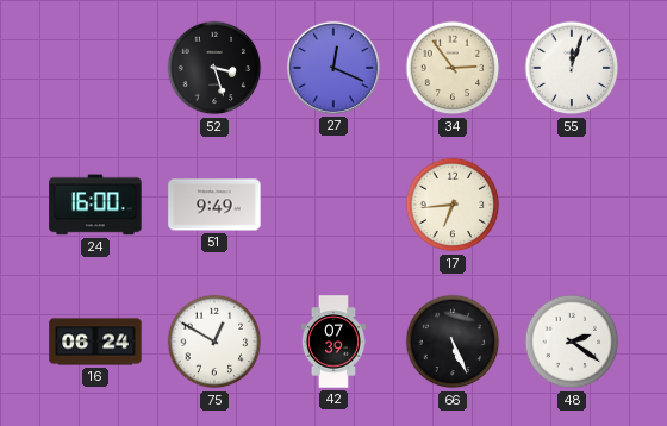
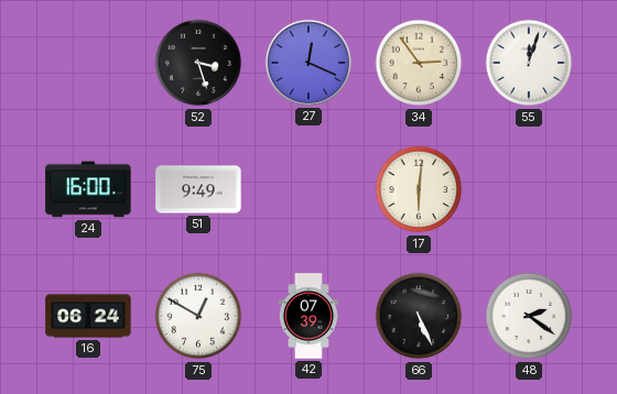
17: 6:44 -> 6:01 (419, 189)
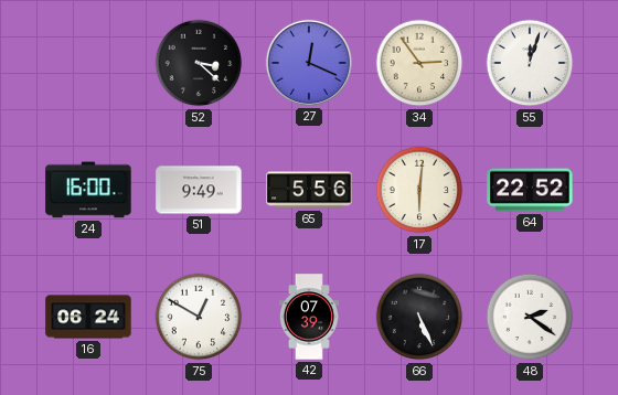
52: 3:27 -> 3:22 (199, 63)
65: none -> 5:56 (309, 190)
64: none -> 22:52 (530, 190)
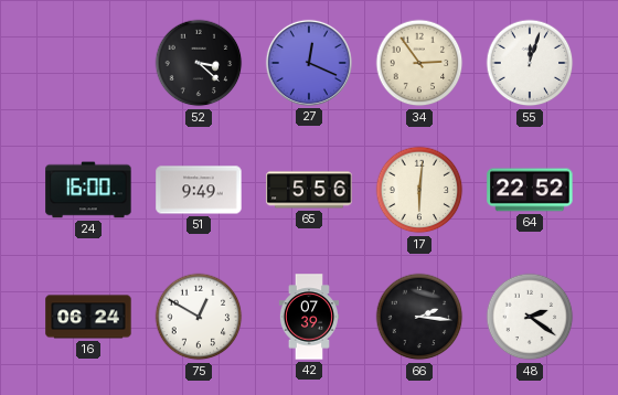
66: 5:26 -> 2:16 (419, 317)
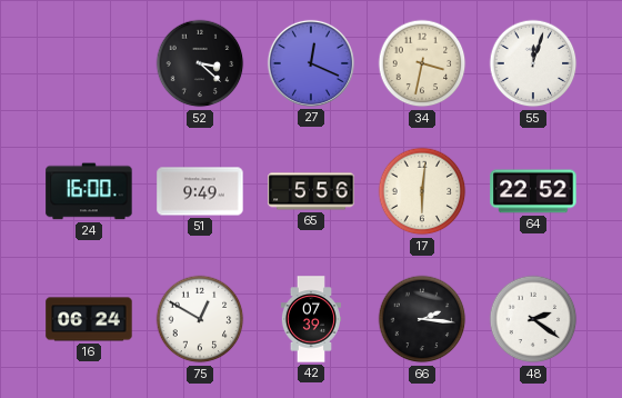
34: 2:54 -> 3:32 (422, 63)
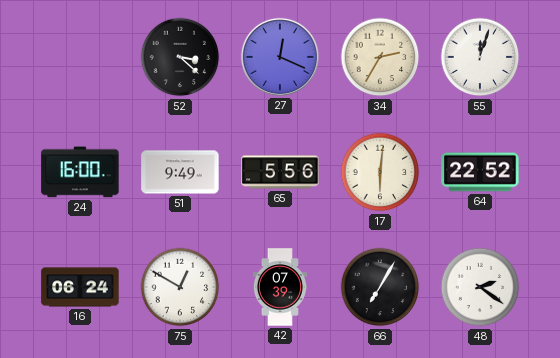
34: 3:32 -> 2:35 (380, 57)
66: 2:16 -> 7:05 (380, 287)
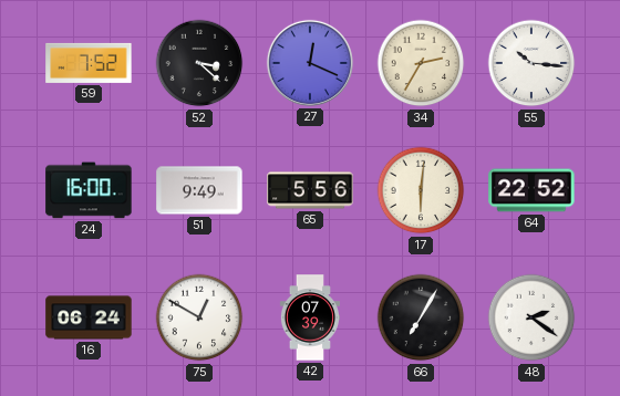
59: none -> 7:52 (89, 63)
55: 12:03 -> 10:16 (531, 63)
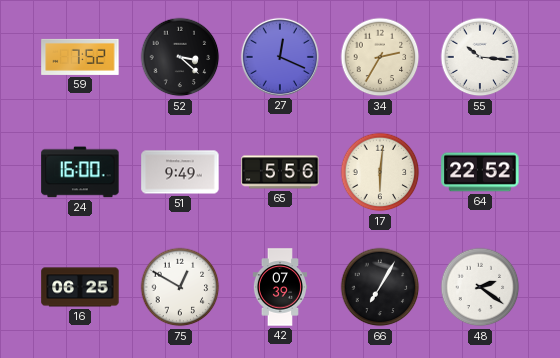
16: 06:24 -> 06:25 (80, 287)
